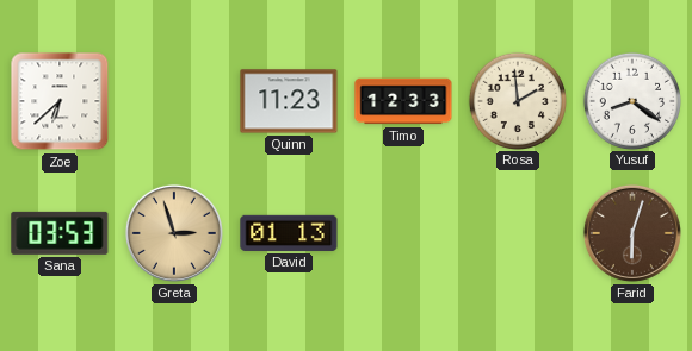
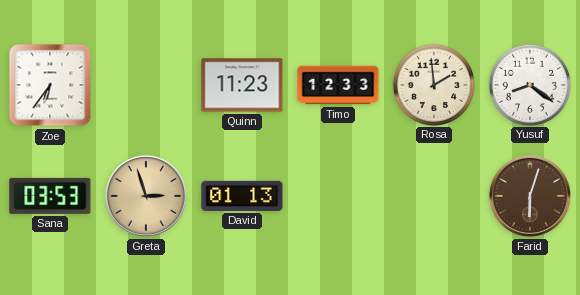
Zoe: 6:38 -> 6:36 (50, 85)
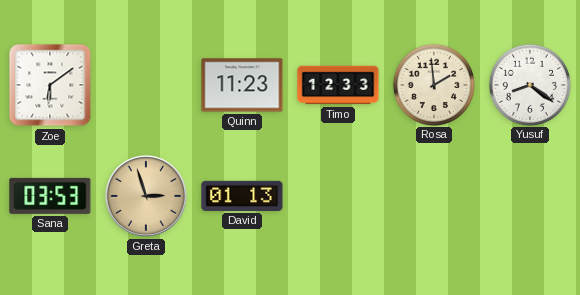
Zoe: 6:36 -> 6:09 (50, 85)
Farid: 6:03 -> none (530, 196)
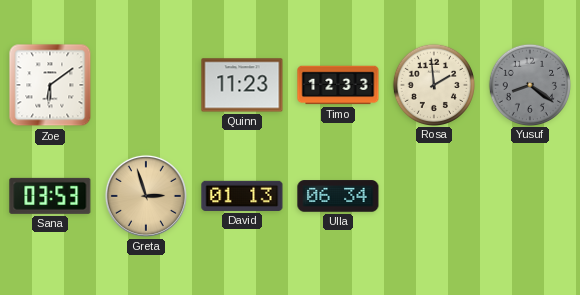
Yusuf dial: white -> grey (529, 84)
Ulla: none -> 06:34 (338, 196)
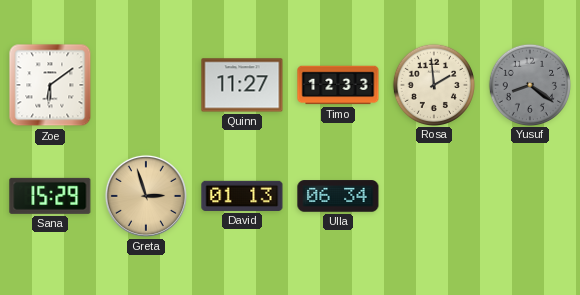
Quinn: 11:23 -> 11:27 (242, 85)
Sana: 03:53 -> 15:29 (50, 196)
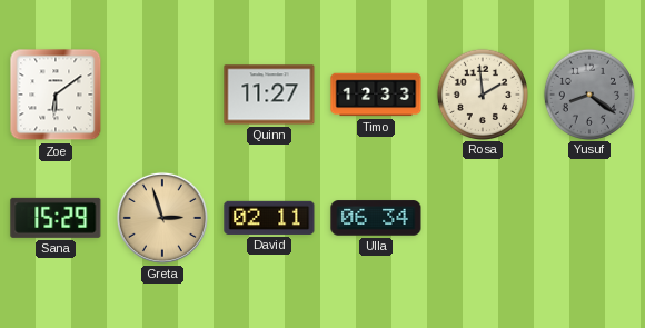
David: 01:13 -> 02:11 (269, 218)
